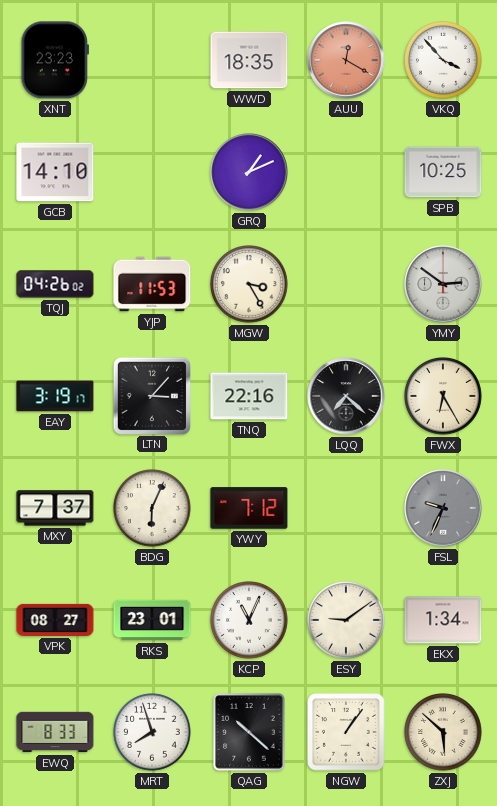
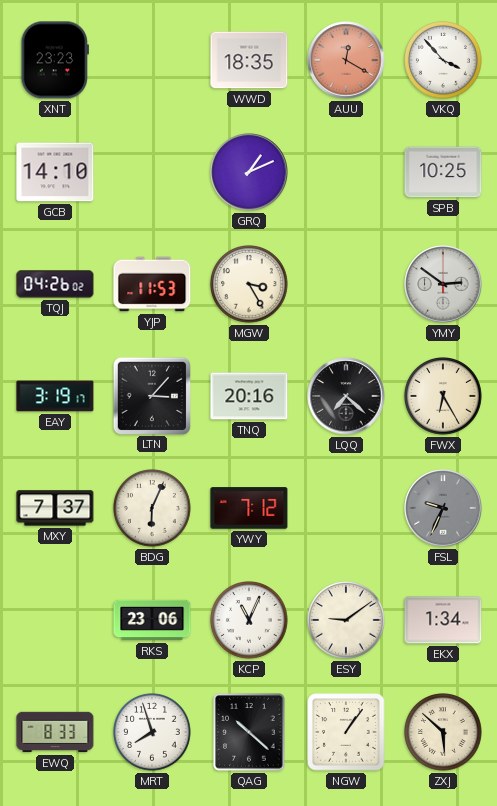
TNQ: 22:16 -> 20:16 (249, 396)
VPK: 08:27 -> none (55, 620)
RKS: 23:01 -> 23:06 (152, 620)
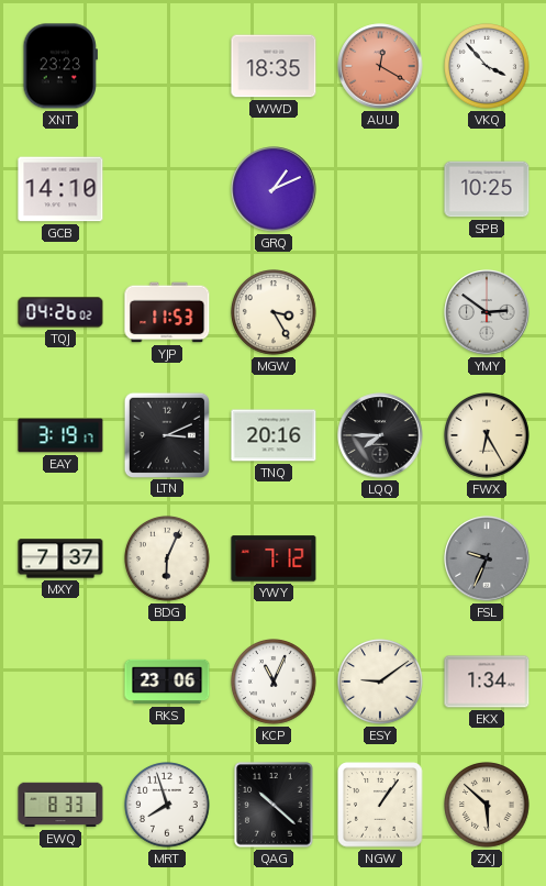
LTN: 3:07 -> 3:11 (167, 434)
LQQ: 7:22 -> 7:45 (380, 435)
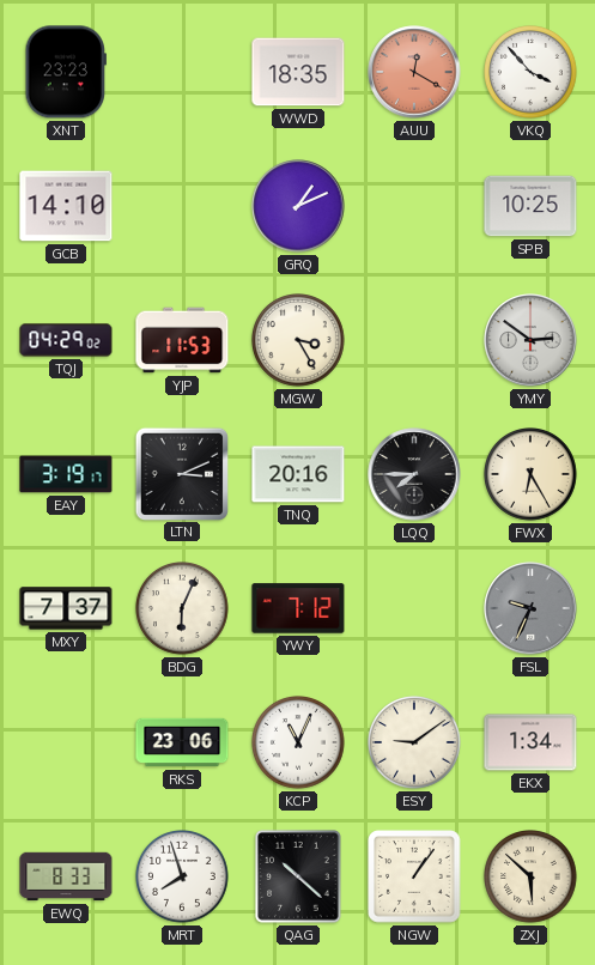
TQJ: 04:26 -> 04:29 (66, 340)
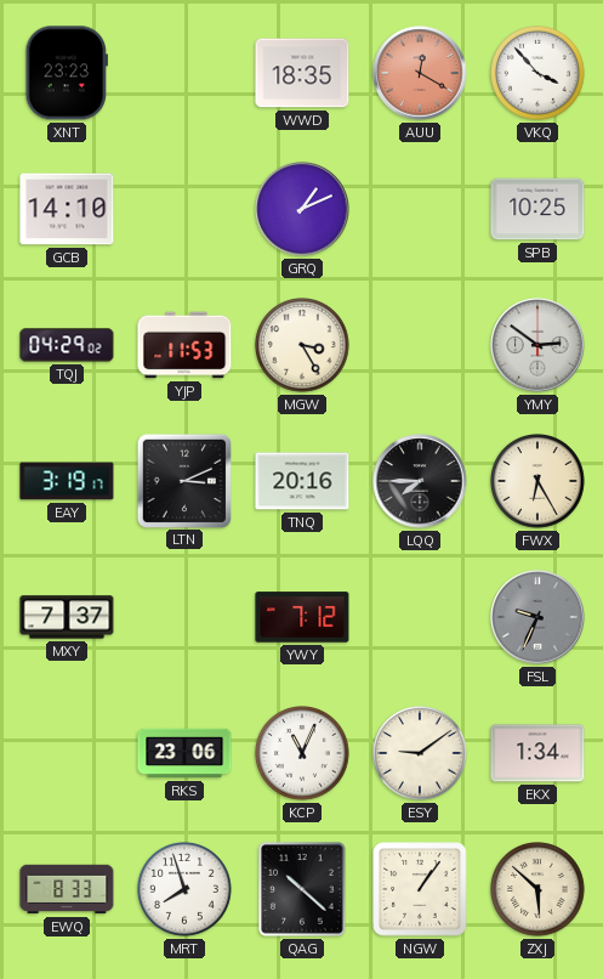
BDG: 6:04 -> none (182, 608)
